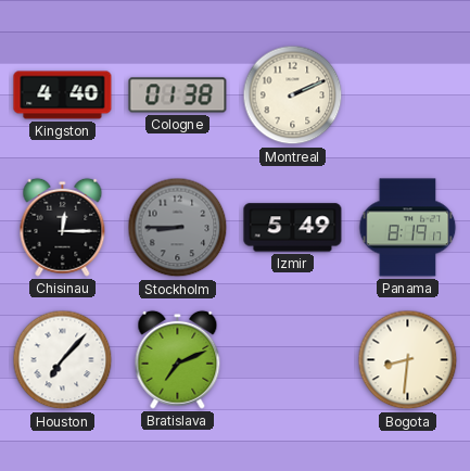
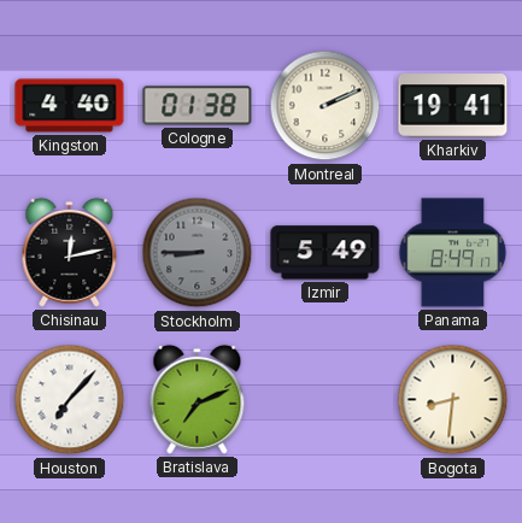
Kharkiv: none -> 19:41 (453, 106)
Chisinau: 12:15 -> 12:13 (70, 252)
Panama: 8:19 -> 8:49 (453, 253)
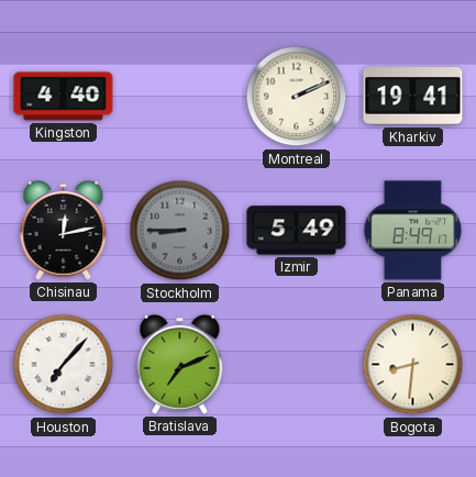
Cologne: 01:38 -> none (198, 106)
